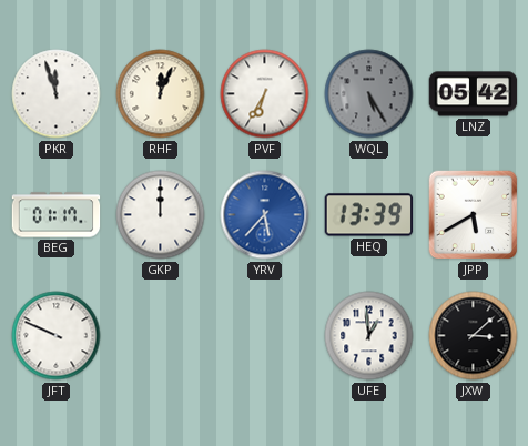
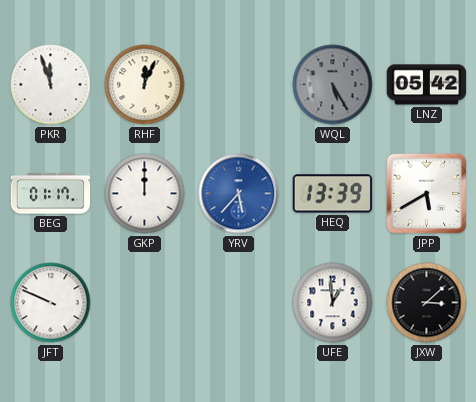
PVF: 6:35 -> none (265, 94)
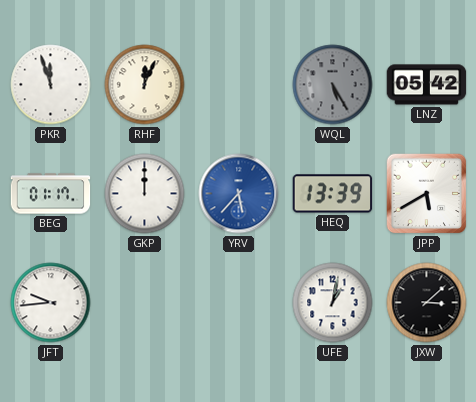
JFT: 9:49 -> 9:44 (51, 303)
UFE: 12:59 -> 1:02 (333, 303)
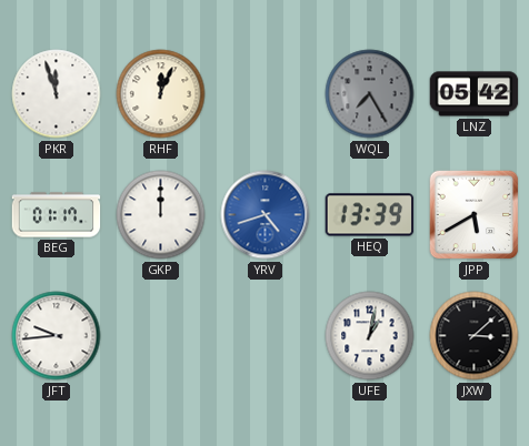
WQL: 5:25 -> 7:25 (370, 94)
YRV: 5:37 -> 4:42 (266, 215)
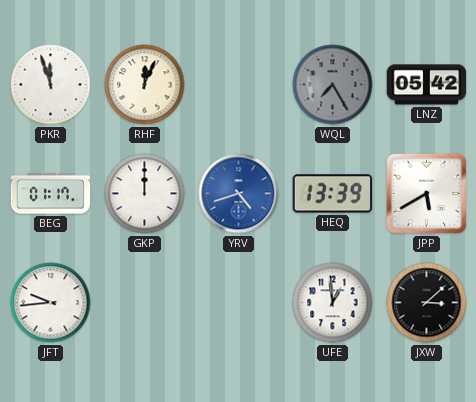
UFE: 1:02 -> 12:59 (333, 303)
